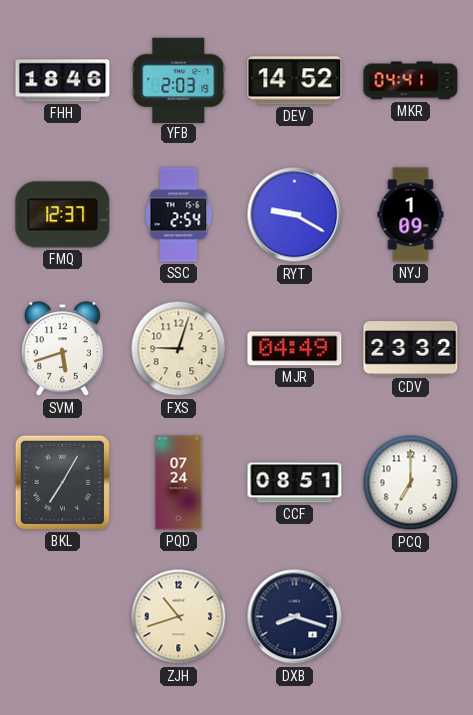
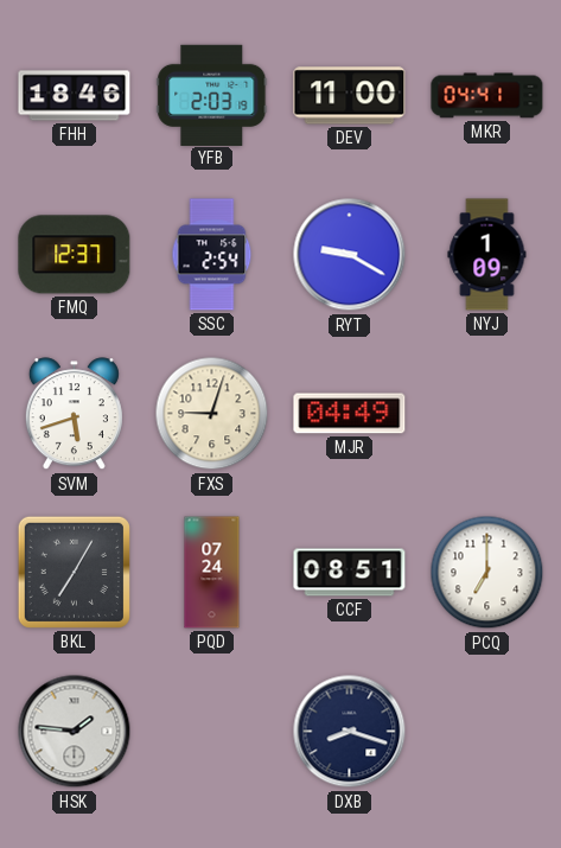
DEV: 14:52 -> 11:00 (350, 96)
CDV: 23:32 -> none (411, 349)
HSK: none -> 1:46 (75, 732)
ZJH: 10:42 -> none (179, 617)
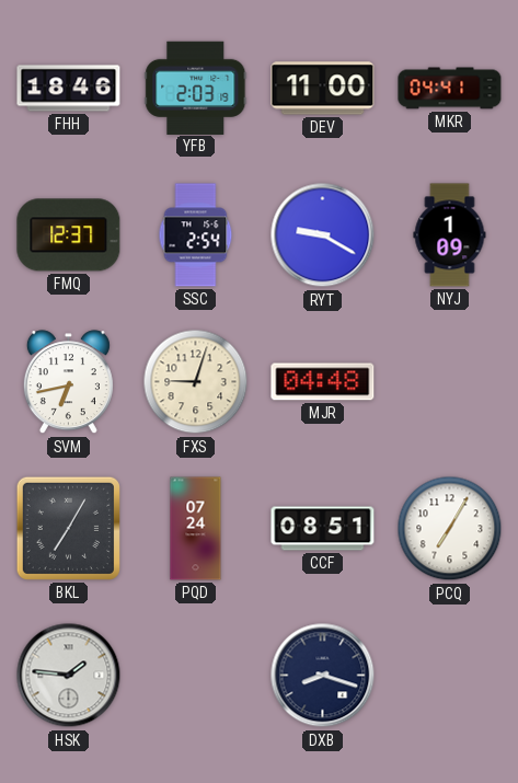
SVM: 5:42 -> 6:43 (68, 382)
MJR: 04:49 -> 04:48 (323, 382)
PCQ: 7:00 -> 7:05 (450, 529)
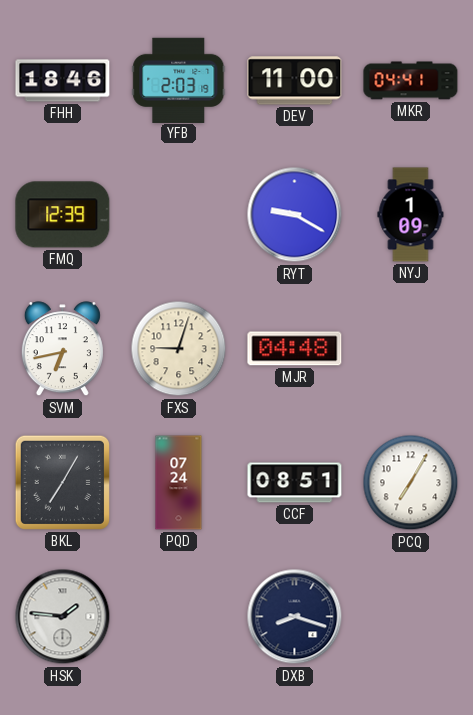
FMQ: 12:37 -> 12:39 (63, 215)
SSC: 2:54 -> none (196, 235)
